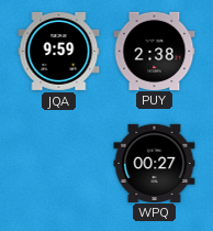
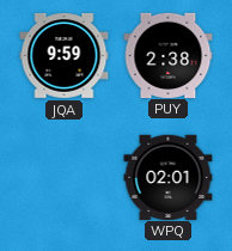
WPQ: 00:27 -> 02:01 (169, 177)
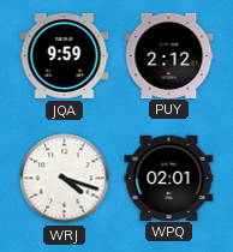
PUY: 2:38 -> 2:12 (169, 55)
WRJ: none -> 4:18 (65, 179)
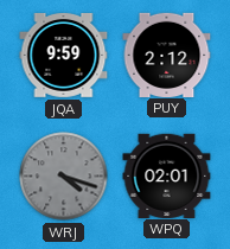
WRJ dial: white -> grey (64, 177)
